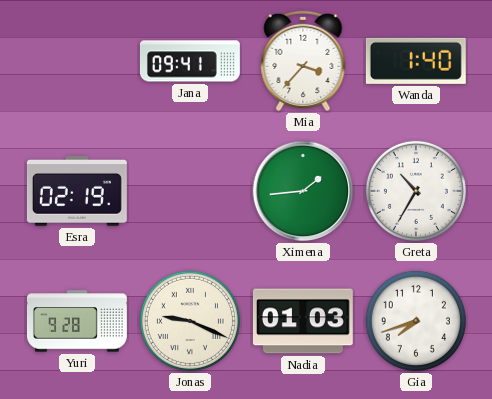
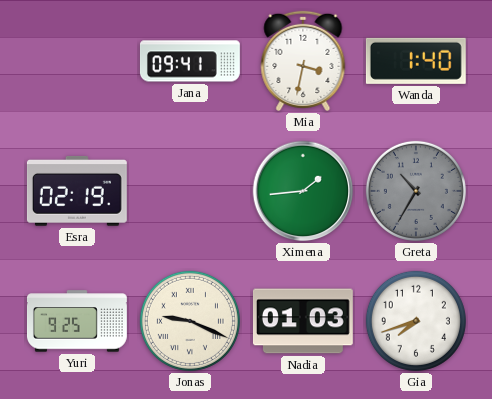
Mia: 3:37 -> 3:32 (303, 61)
Greta dial: white -> grey (416, 191)
Yuri: 9:28 -> 9:25 (77, 321)
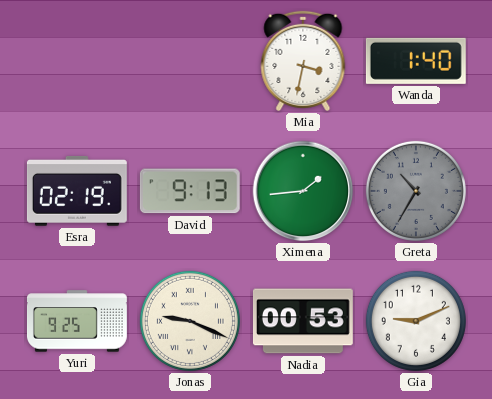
Jana: 09:41 -> none (190, 61)
David: none -> 9:13 (190, 191)
Nadia: 01:03 -> 00:53 (303, 321)
Gia: 7:42 -> 9:11 (416, 321)
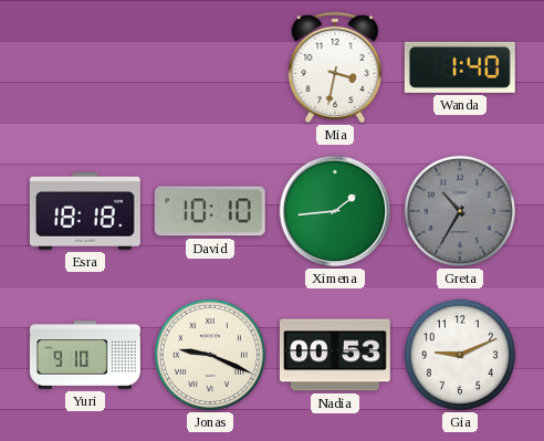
Esra: 02:19 -> 18:18 (85, 211)
David: 9:13 -> 10:10 (210, 211)
Yuri: 9:25 -> 9:10 (85, 355)
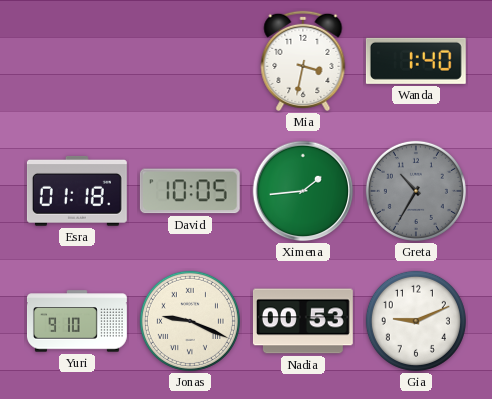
Esra: 18:18 -> 01:18 (77, 191)
David: 10:10 -> 10:05 (190, 191)
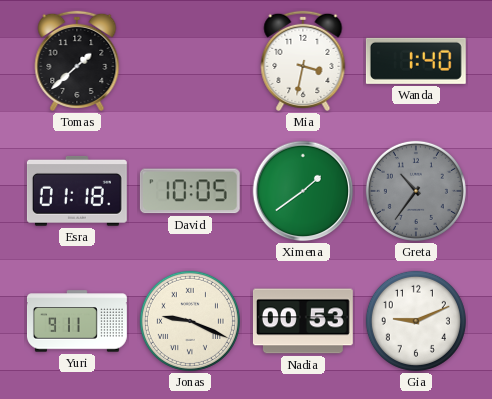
Tomas: none -> 1:38 (77, 61)
Ximena: 1:44 -> 1:39 (303, 191)
Greta: 10:35 -> 10:36 (416, 191)
Yuri: 9:10 -> 9:11 (77, 321)
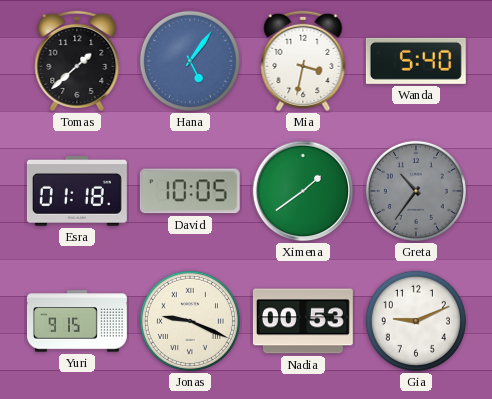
Hana: none -> 5:06 (190, 61)
Wanda: 1:40 -> 5:40 (416, 61)
Yuri: 9:11 -> 9:15 (77, 321)
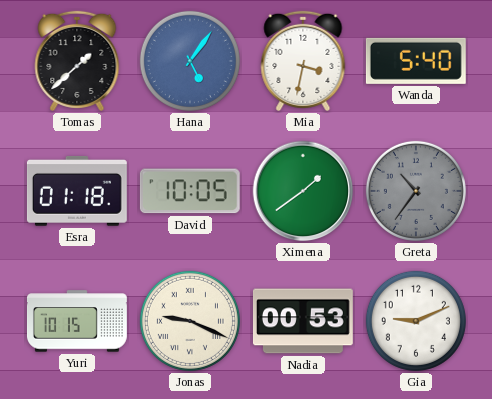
Yuri: 9:15 -> 10:15 (77, 321)
